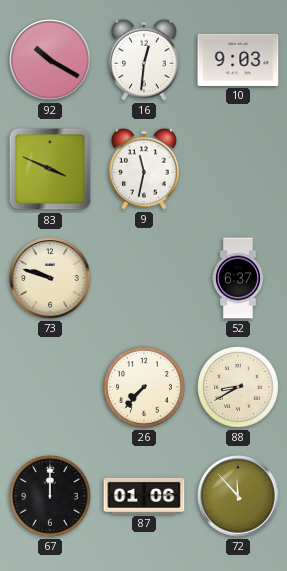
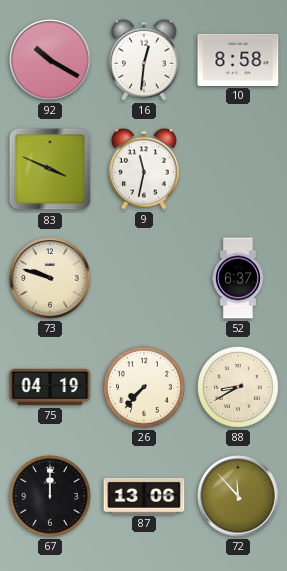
10: 9:03 -> 8:58 (238, 60)
75: none -> 04:19 (50, 387)
87: 01:06 -> 13:06 (144, 496)
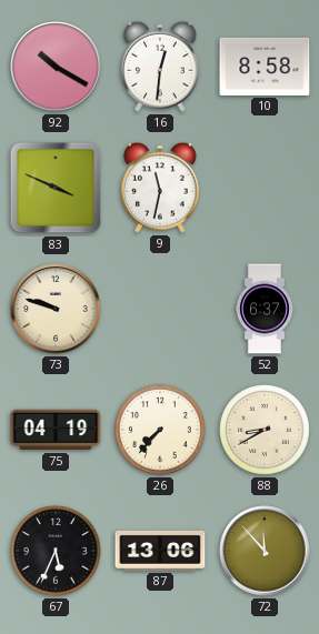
67: 12:00 -> 5:34 (56, 551)
